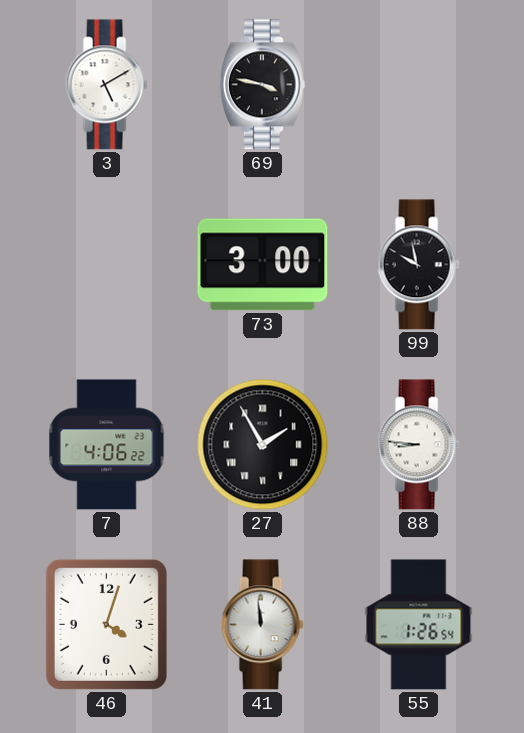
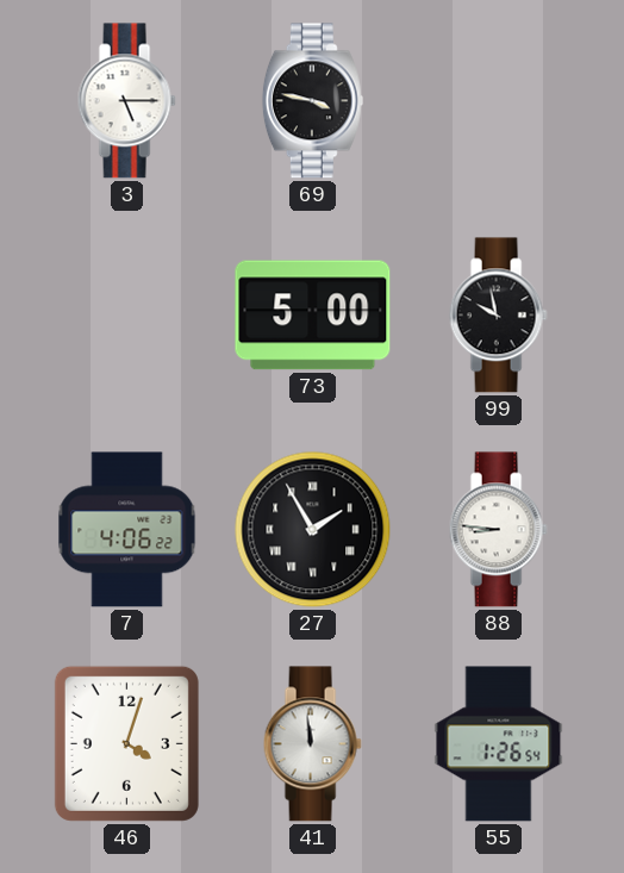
3: 5:10 -> 5:15 (126, 101)
73: 3:00 -> 5:00 (313, 316)
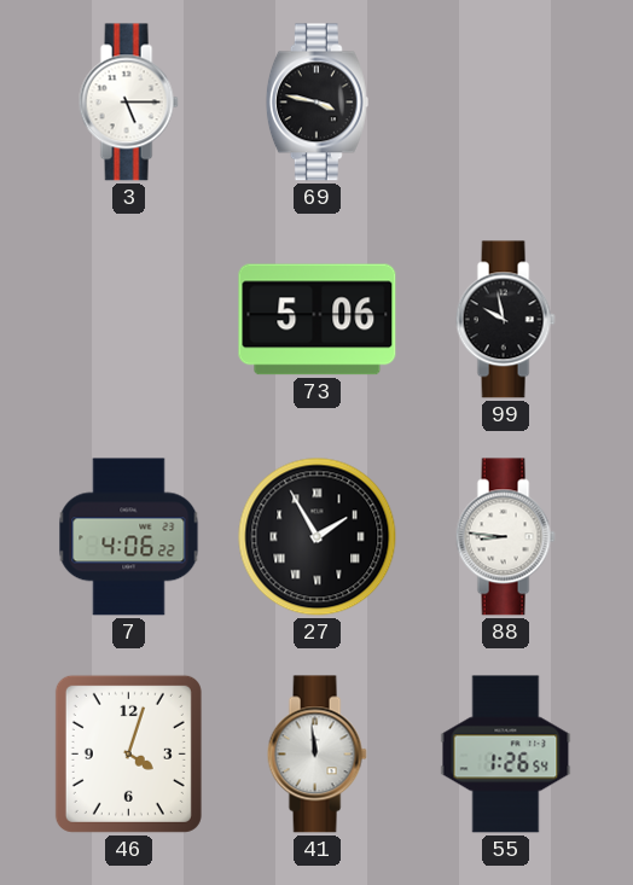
73: 5:00 -> 5:06 (318, 320)
